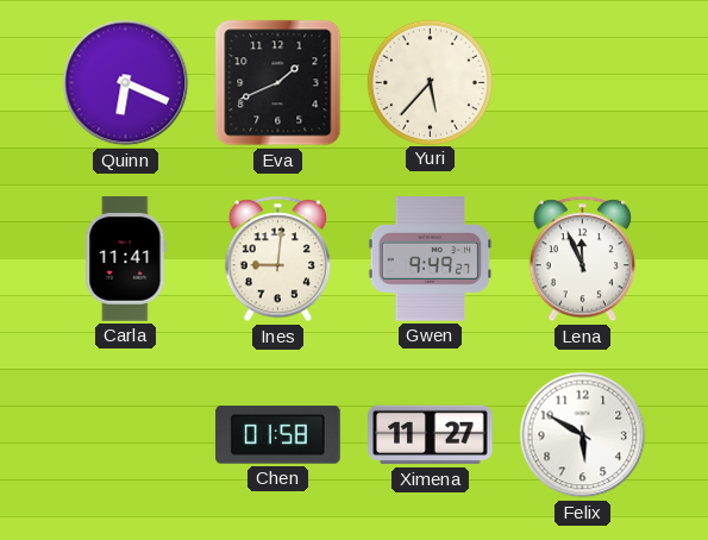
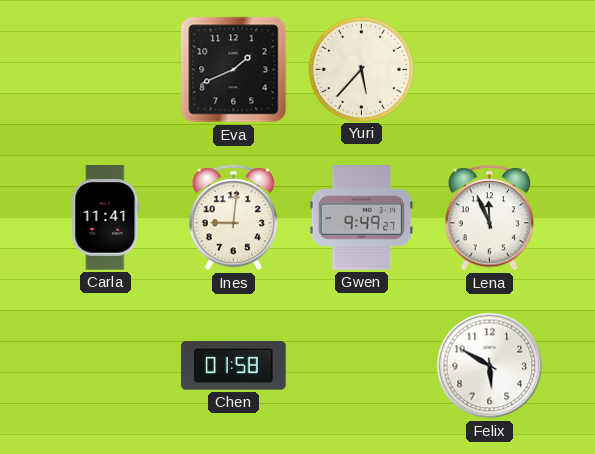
Quinn: 6:19 -> none (126, 83)
Ximena: 11:27 -> none (431, 435)
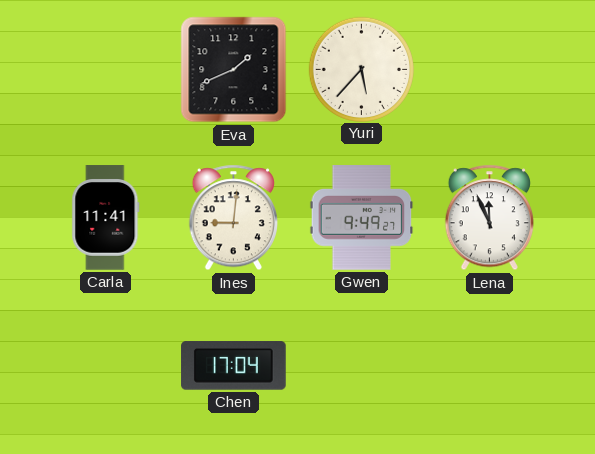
Chen: 01:58 -> 17:04 (234, 366)
Felix: 5:50 -> none (490, 366)
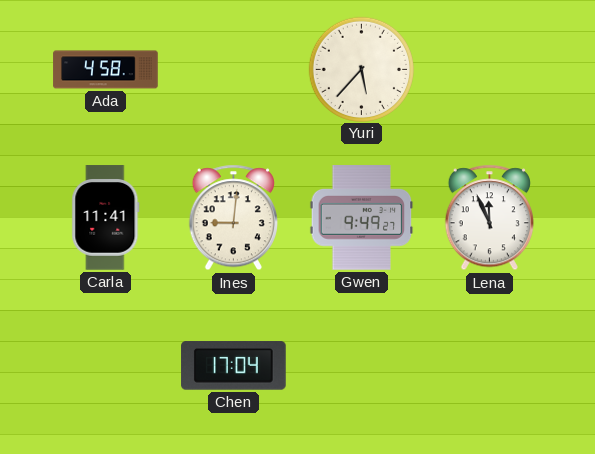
Ada: none -> 4:58 (106, 70)
Eva: 1:41 -> none (234, 70)
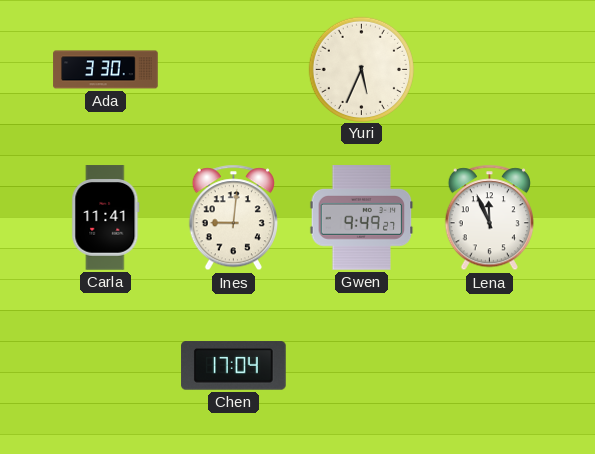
Ada: 4:58 -> 3:30 (106, 70)
Yuri: 5:37 -> 5:34 (361, 69)
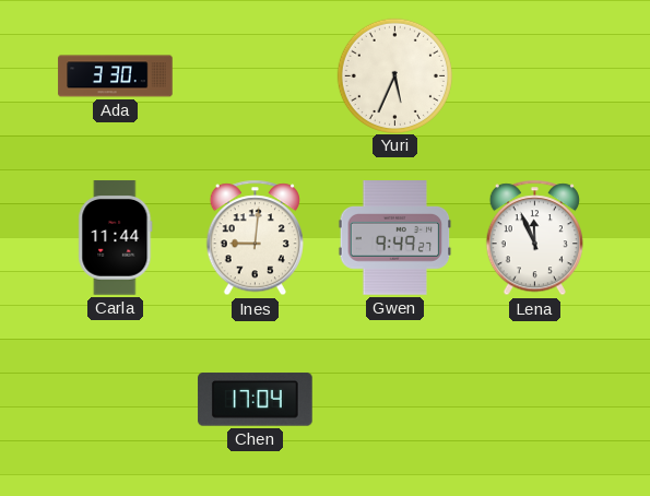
Carla: 11:41 -> 11:44 (116, 238)
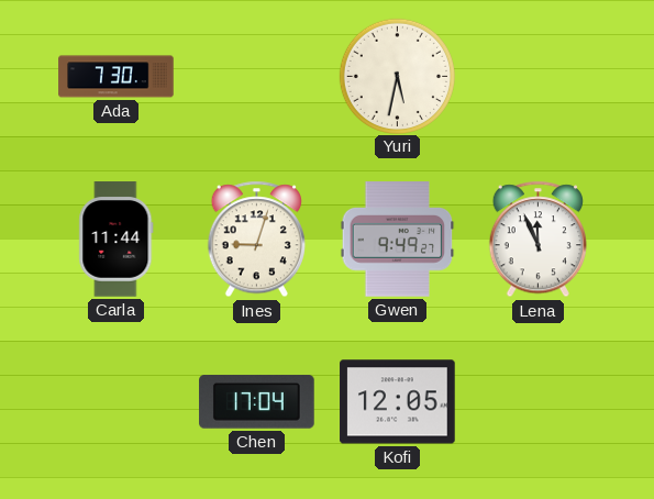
Ada: 3:30 -> 7:30 (117, 77)
Yuri: 5:34 -> 5:32 (397, 76)
Ines: 9:01 -> 9:03 (256, 240)
Kofi: none -> 12:05 (398, 402)
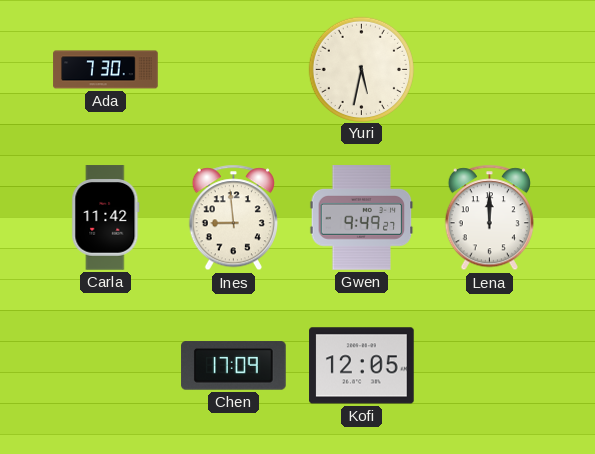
Carla: 11:44 -> 11:42 (106, 218)
Ines: 9:03 -> 8:59 (233, 218)
Lena: 11:56 -> 12:00 (489, 218)
Chen: 17:04 -> 17:09 (234, 366)
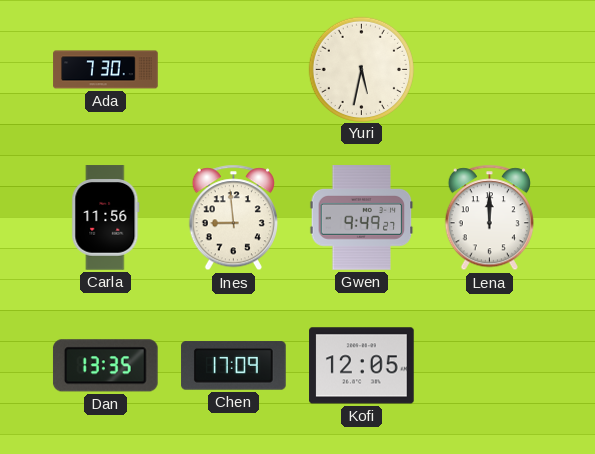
Carla: 11:42 -> 11:56 (106, 218)
Dan: none -> 13:35 (105, 366)
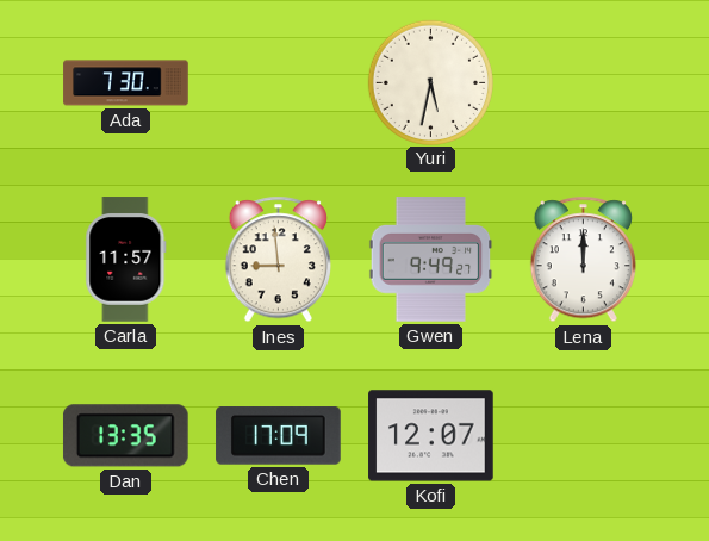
Carla: 11:56 -> 11:57 (126, 260)
Kofi: 12:05 -> 12:07 (431, 436)
